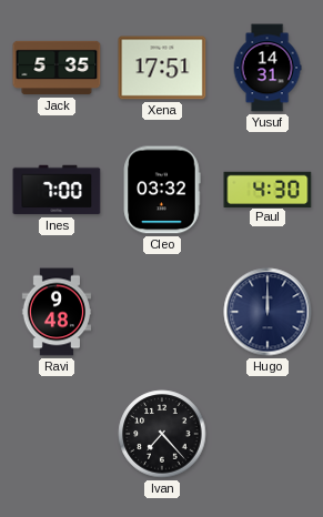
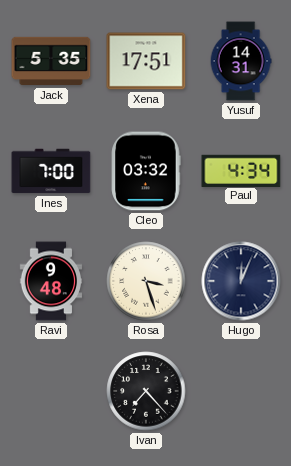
Paul: 4:30 -> 4:34 (241, 170)
Rosa: none -> 3:27 (146, 281)
Hugo: 12:00 -> 12:04 (241, 281)
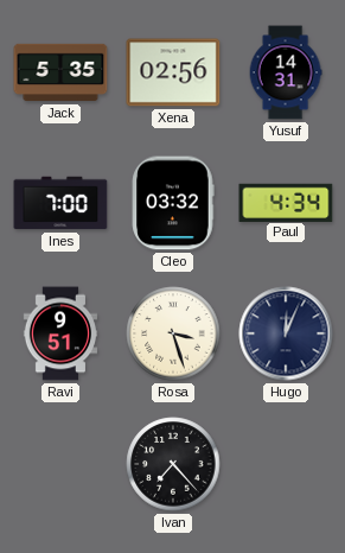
Xena: 17:51 -> 02:56 (173, 72)
Ravi: 9:48 -> 9:51 (60, 333)
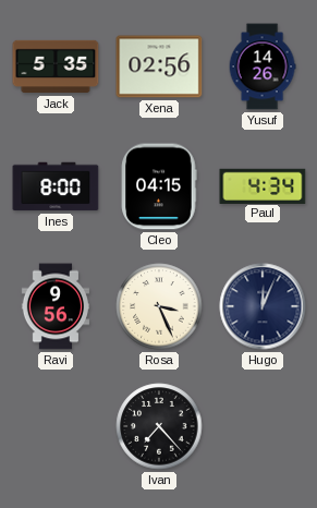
Yusuf: 14:31 -> 14:26 (263, 66)
Ines: 7:00 -> 8:00 (56, 186)
Cleo: 03:32 -> 04:15 (159, 186)
Ravi: 9:51 -> 9:56 (56, 306)
Rosa: 3:27 -> 3:26 (159, 306)
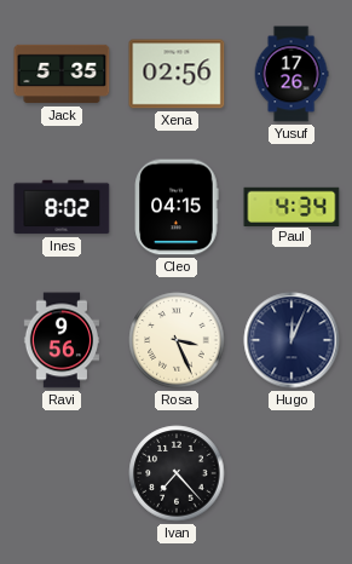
Yusuf: 14:26 -> 17:26 (292, 74)
Ines: 8:00 -> 8:02 (62, 207)
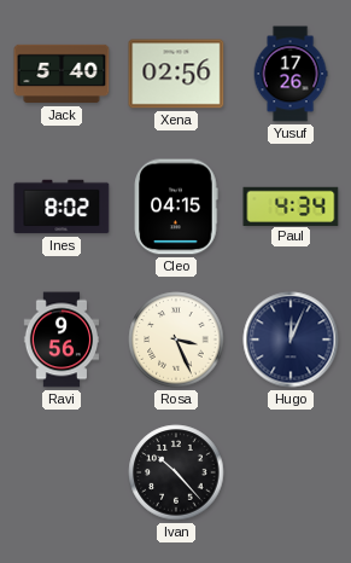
Jack: 5:35 -> 5:40 (62, 74)
Ivan: 7:23 -> 10:23 (176, 472)
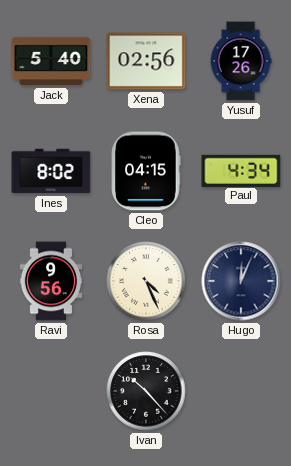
Rosa: 3:26 -> 4:26 (146, 281)
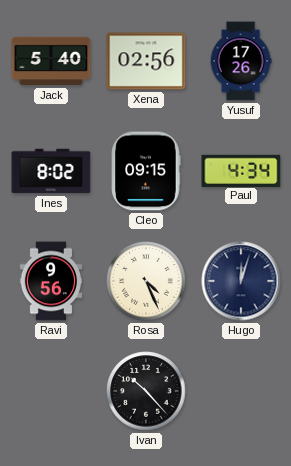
Cleo: 04:15 -> 09:15 (146, 171)
Hugo: 12:04 -> 12:03 (241, 281)
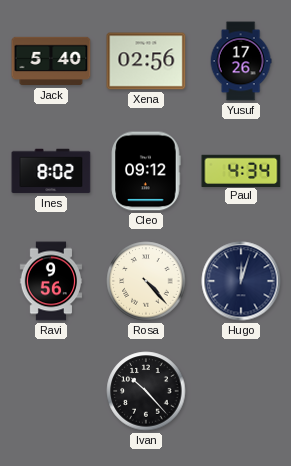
Cleo: 09:15 -> 09:12 (146, 171)
Rosa: 4:26 -> 4:23 (146, 281)
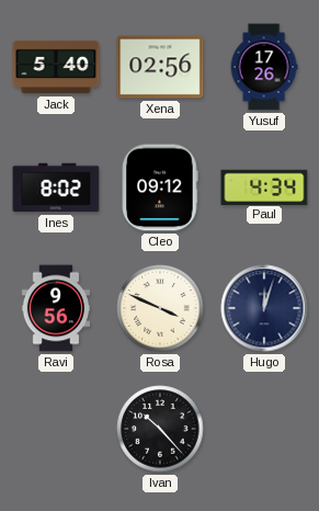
Rosa: 4:23 -> 3:49 (160, 308)
